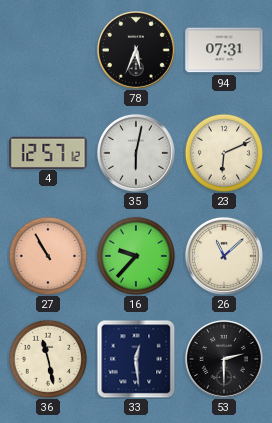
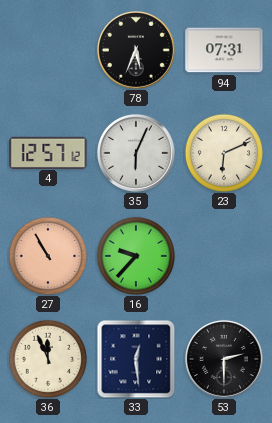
35: 6:02 -> 6:04 (136, 153)
26: 11:08 -> none (224, 256)
36: 11:28 -> 11:56 (47, 358)
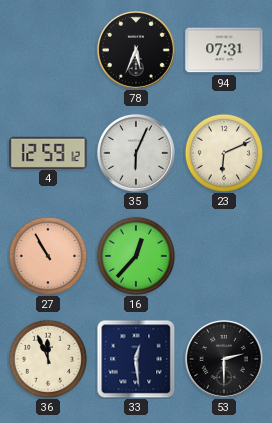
4: 12:57 -> 12:59 (48, 152)
16: 9:37 -> 12:37 (135, 255)
